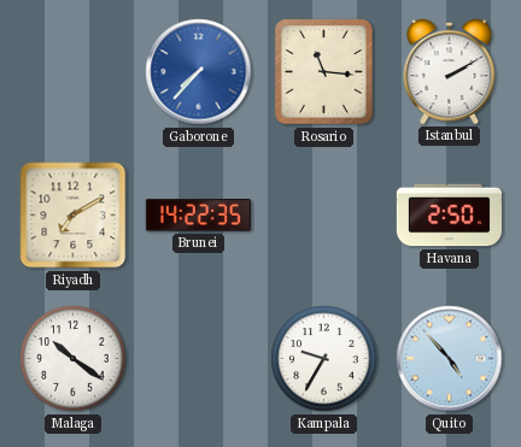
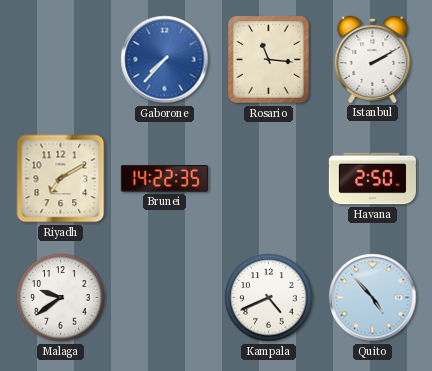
Malaga: 10:21 -> 9:39 (61, 298)
Kampala: 9:35 -> 4:41 (269, 298)
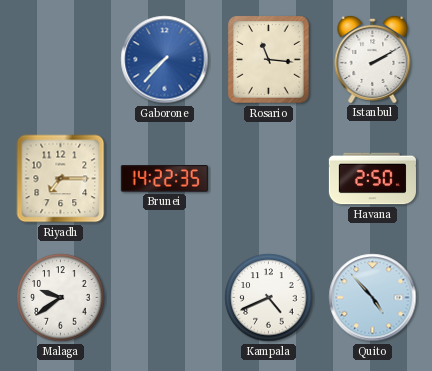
Riyadh: 7:10 -> 7:15 (61, 179)
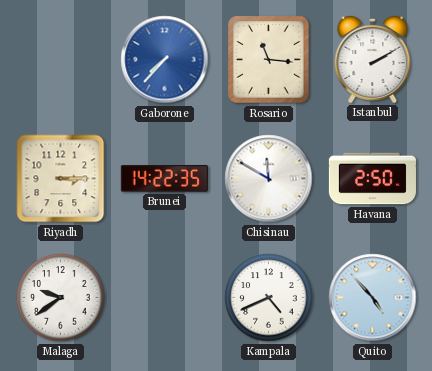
Riyadh: 7:15 -> 3:15 (61, 179)
Chisinau: none -> 11:50 (269, 179)
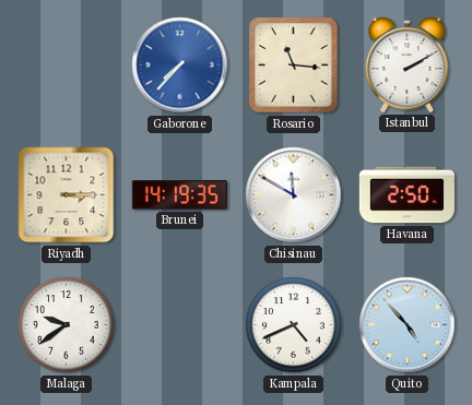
Brunei: 14:22 -> 14:19 (179, 195)
